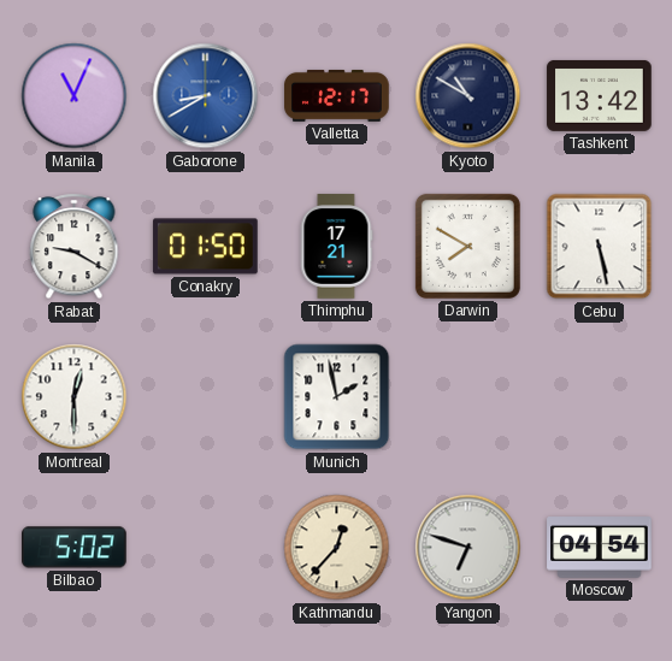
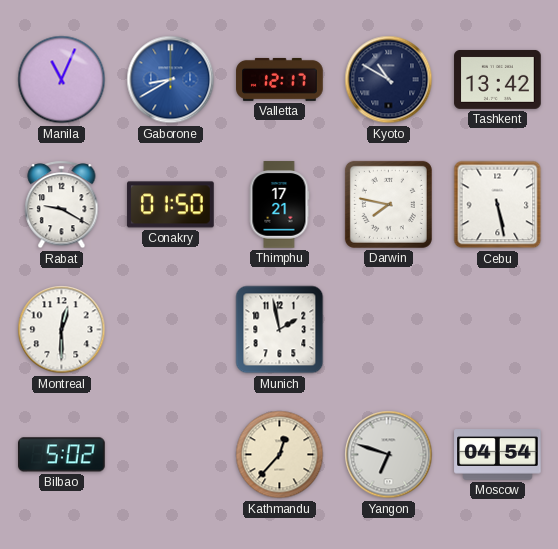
Darwin: 7:50 -> 7:47 (388, 204)
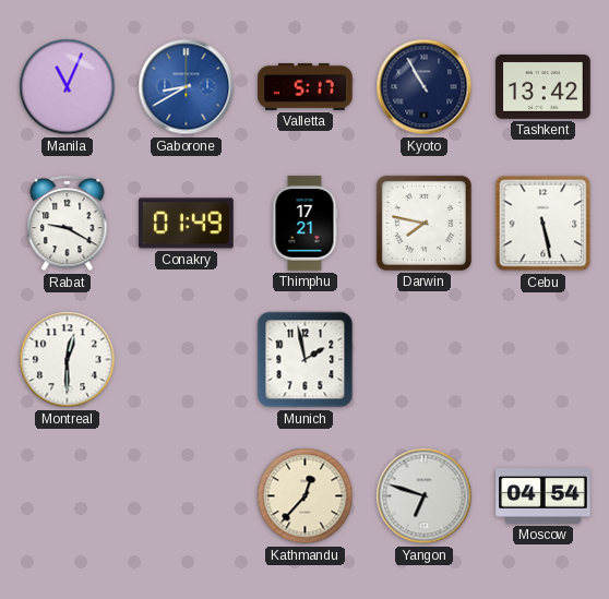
Valletta: 12:17 -> 5:17 (306, 86)
Kyoto: 10:50 -> 10:55 (425, 87)
Conakry: 01:50 -> 01:49 (187, 224)
Bilbao: 5:02 -> none (62, 455)
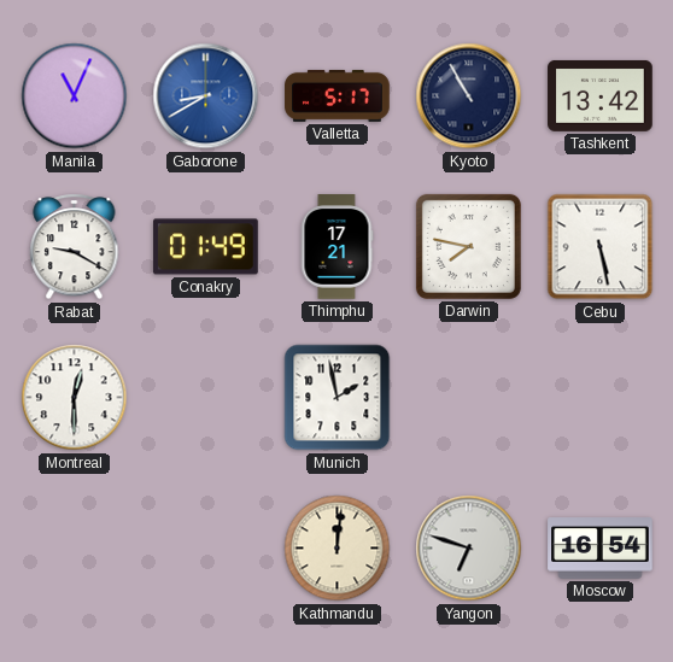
Kathmandu: 12:37 -> 12:01 (338, 549)
Moscow: 04:54 -> 16:54 (601, 549)
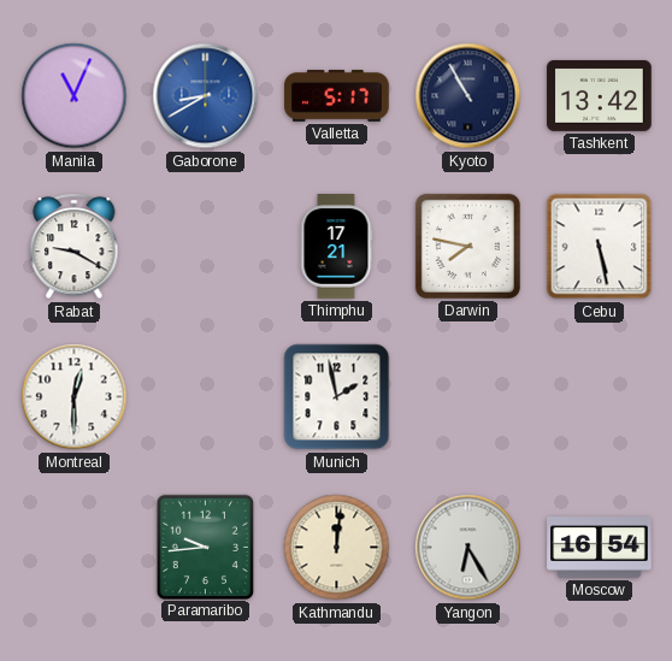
Conakry: 01:49 -> none (206, 247)
Paramaribo: none -> 9:44 (205, 547)
Yangon: 6:48 -> 6:25 (468, 548)
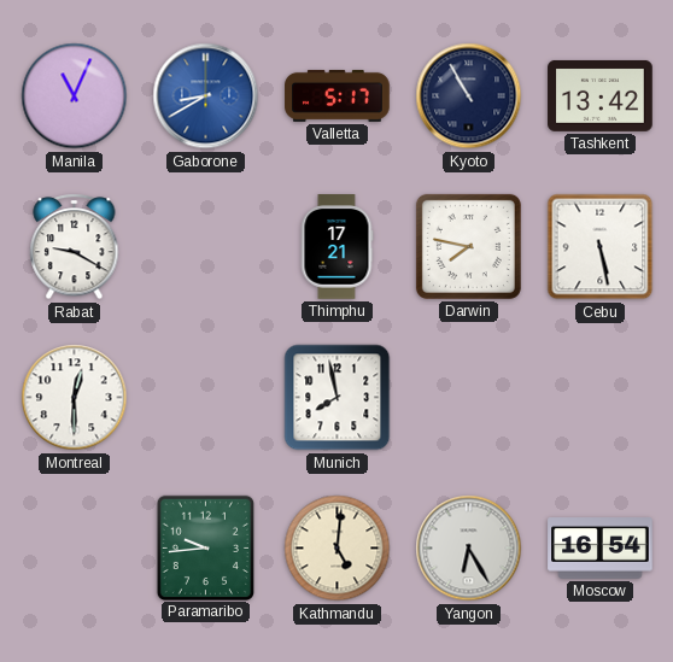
Munich: 1:58 -> 7:58 (338, 398)
Kathmandu: 12:01 -> 5:01 (338, 549)
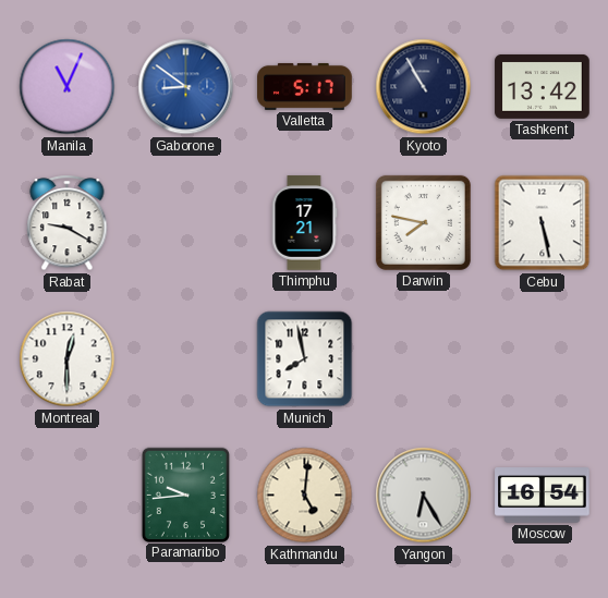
Gaborone: 8:40 -> 8:51 (186, 87)
